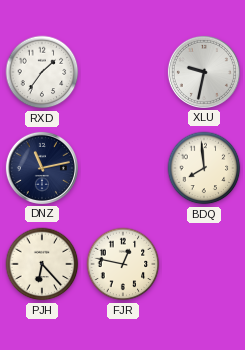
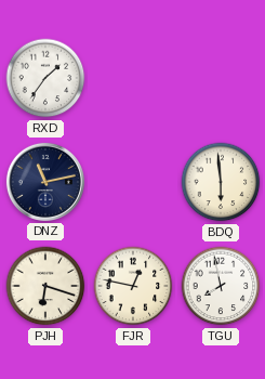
XLU: 9:32 -> none (204, 72)
BDQ: 7:59 -> 5:59 (221, 182)
PJH: 6:23 -> 6:18 (45, 286)
TGU: none -> 7:58 (221, 286)
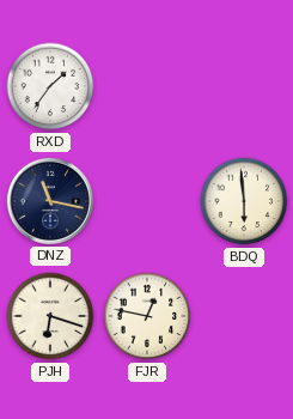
DNZ: 11:13 -> 11:17 (50, 201)
TGU: 7:58 -> none (221, 286)
